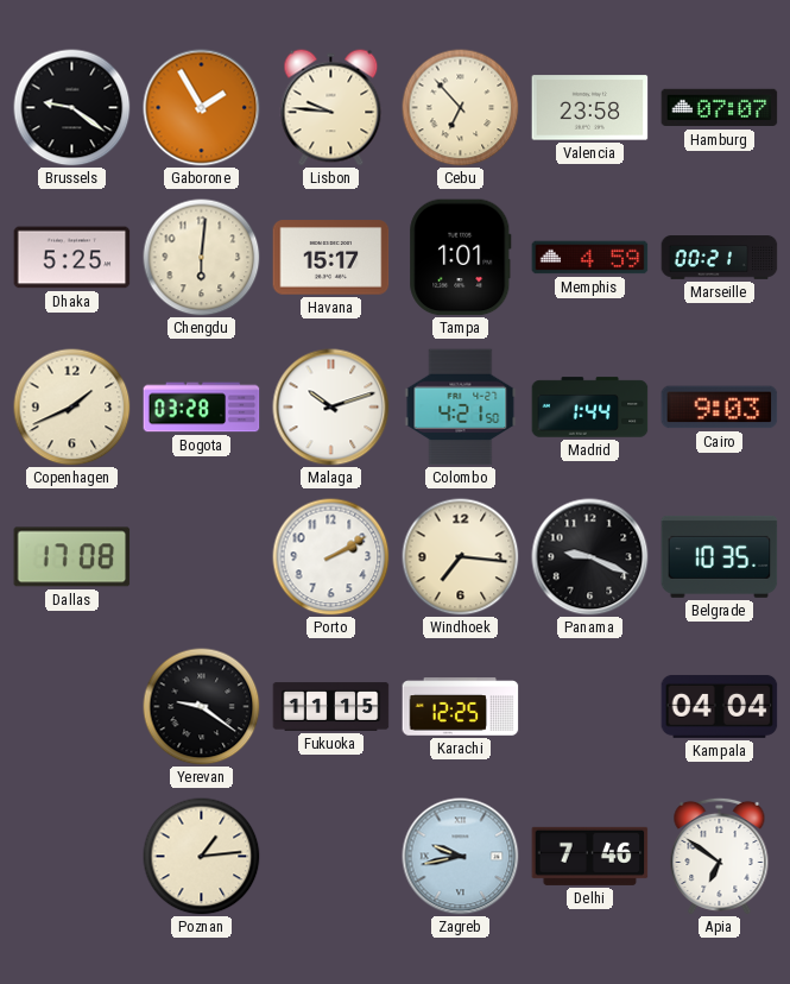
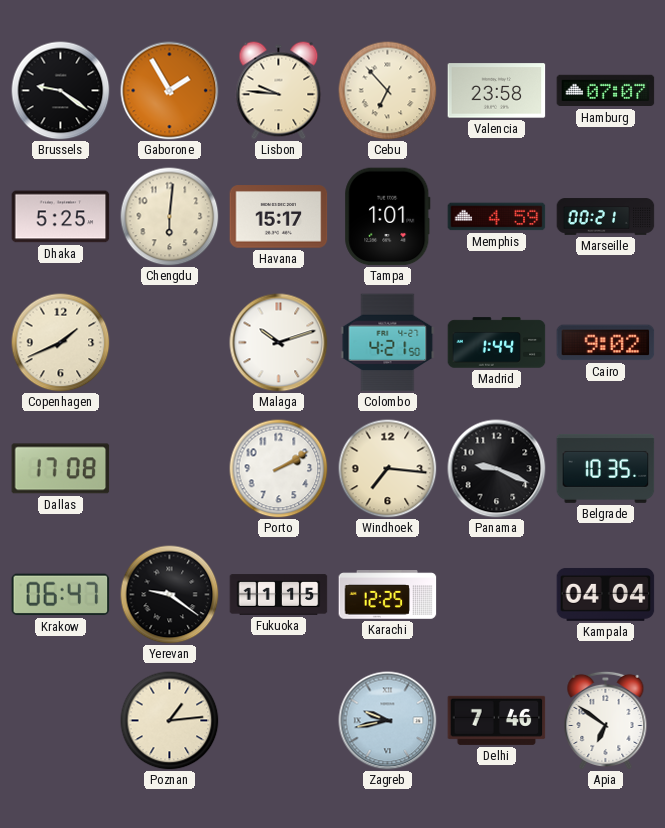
Bogota: 03:28 -> none (202, 408)
Cairo: 9:03 -> 9:02 (606, 343)
Krakow: none -> 06:47 (61, 595)
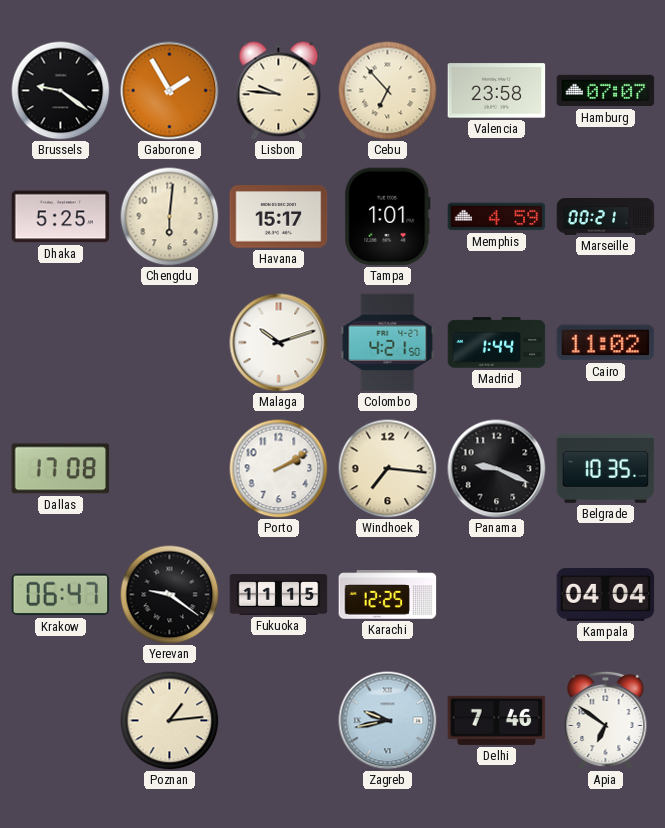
Copenhagen: 1:41 -> none (61, 343)
Cairo: 9:02 -> 11:02 (606, 343)
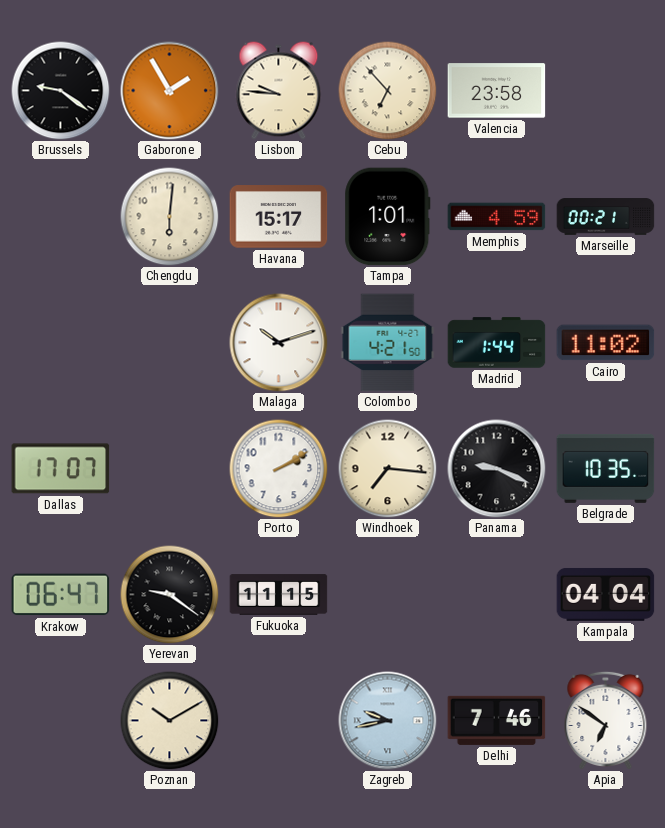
Hamburg: 07:07 -> none (606, 91)
Dhaka: 5:25 -> none (61, 217)
Dallas: 17:08 -> 17:07 (61, 469)
Karachi: 12:25 -> none (388, 595)
Poznan: 1:14 -> 10:10 (170, 721)
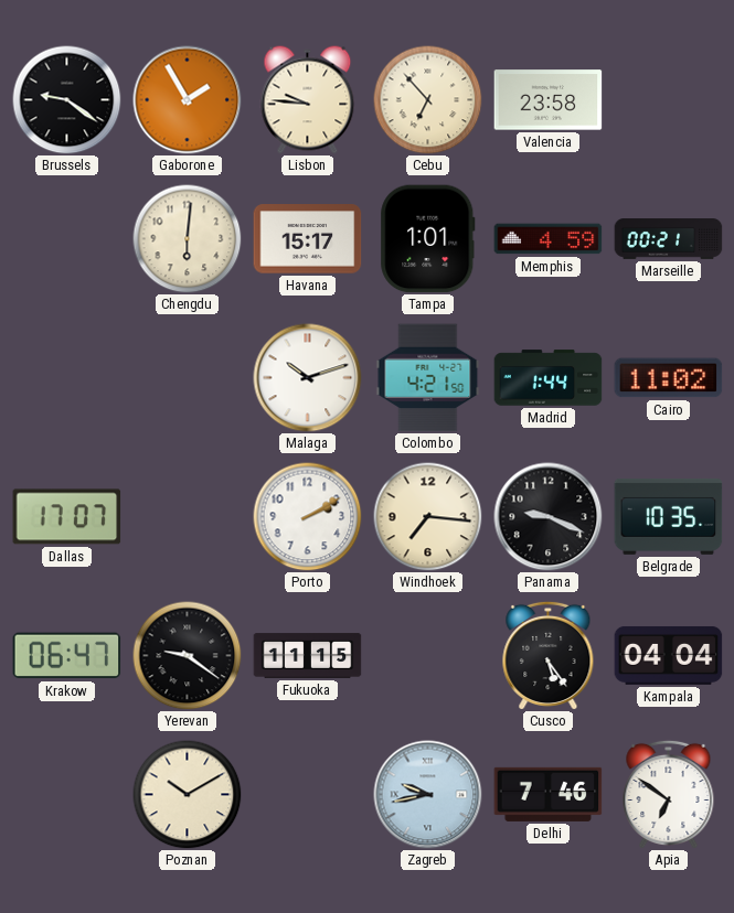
Cusco: none -> 5:24 (549, 655)
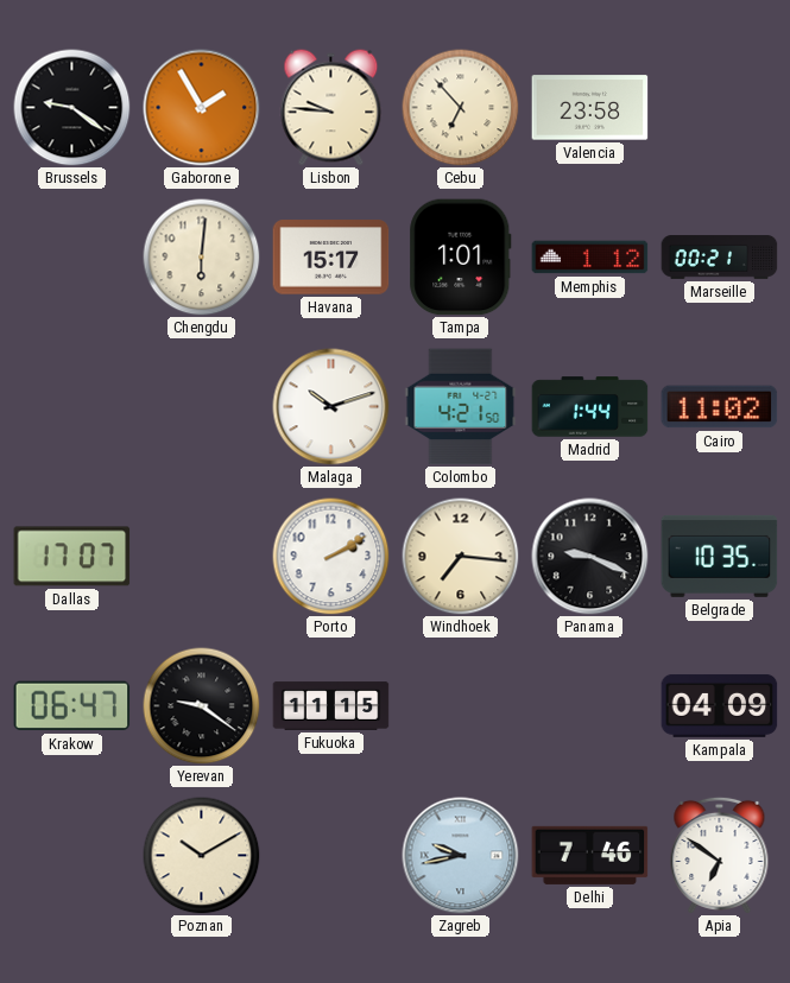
Memphis: 4:59 -> 1:12 (590, 258)
Cusco: 5:24 -> none (549, 655)
Kampala: 04:04 -> 04:09 (720, 705)
